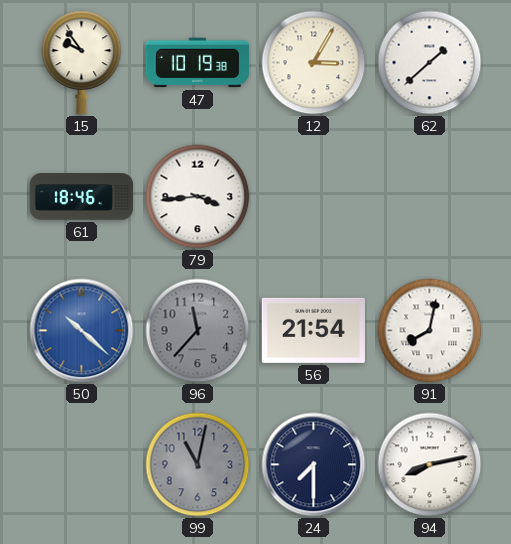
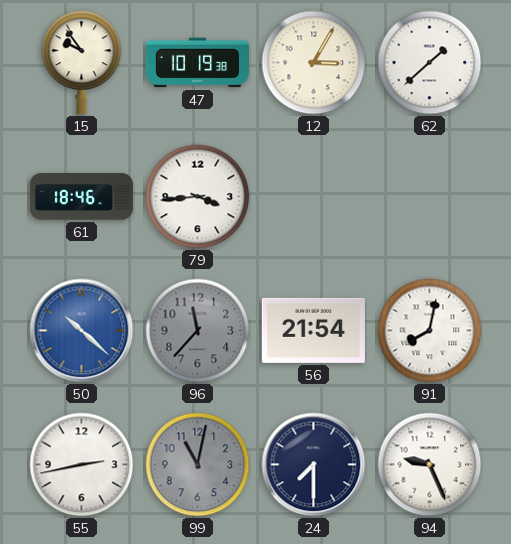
55: none -> 2:43 (82, 465)
94: 8:13 -> 9:26 (430, 465)
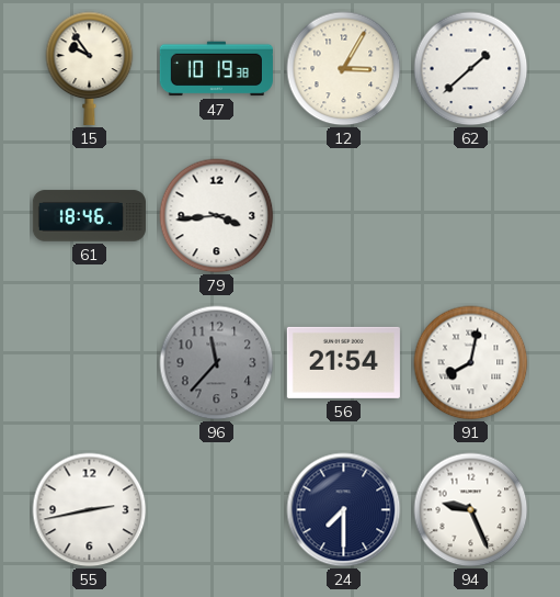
50: 10:22 -> none (82, 331)
99: 11:02 -> none (198, 465)
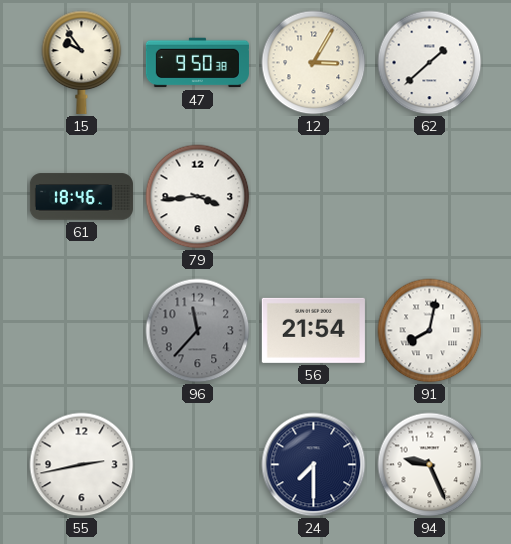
47: 10:19 -> 9:50 (197, 63)
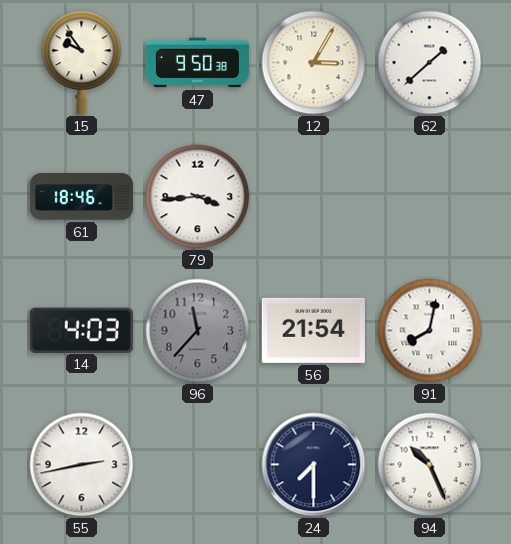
14: none -> 4:03 (81, 330)
94: 9:26 -> 10:26 (430, 465)
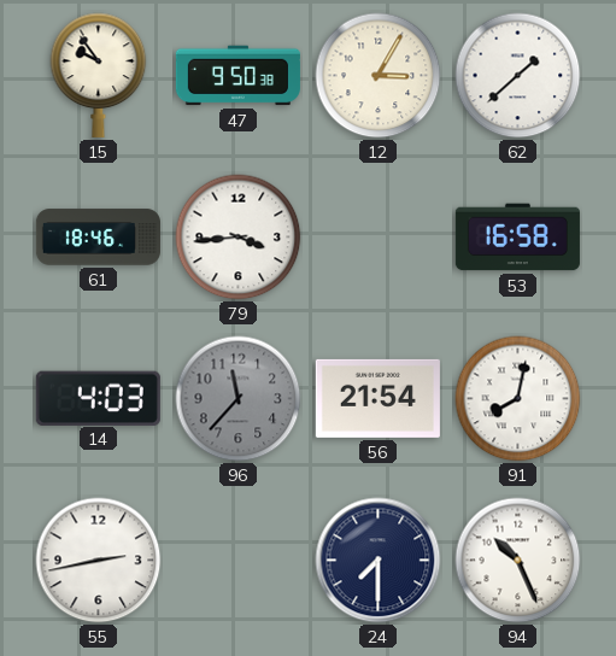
53: none -> 16:58 (517, 238)
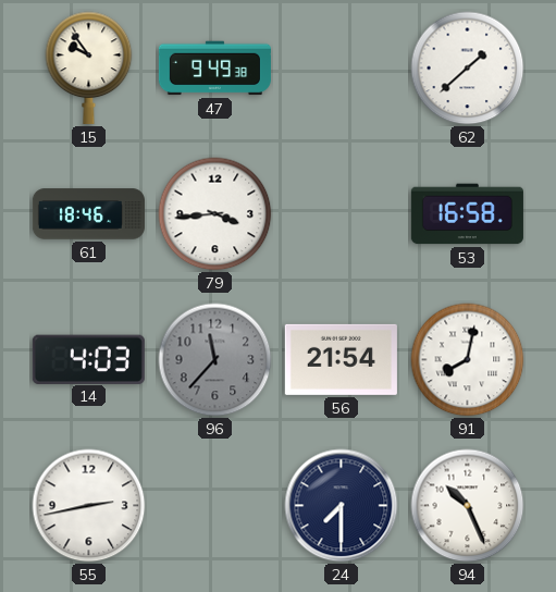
47: 9:50 -> 9:49 (214, 69)
12: 3:05 -> none (379, 76)
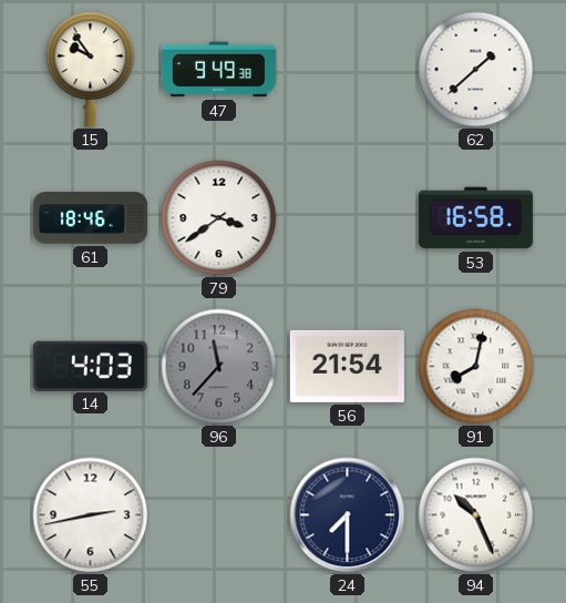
79: 3:44 -> 3:39 (219, 218)
